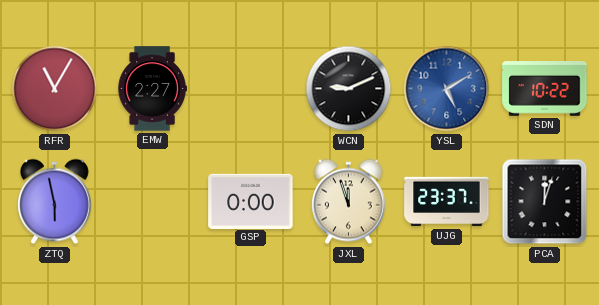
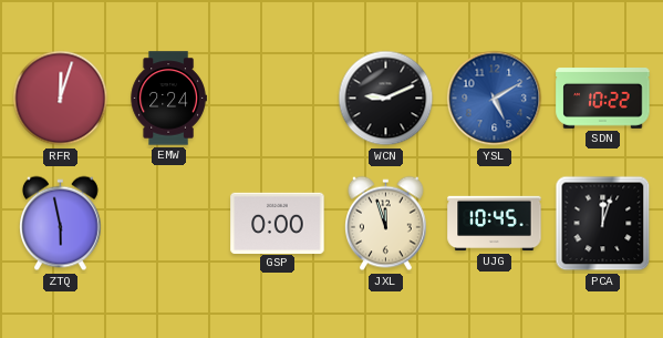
RFR: 11:05 -> 12:03 (61, 99)
EMW: 2:27 -> 2:24 (168, 99)
UJG: 23:37 -> 10:45 (495, 224)
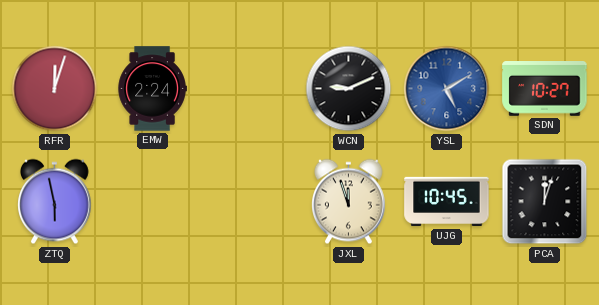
SDN: 10:22 -> 10:27 (545, 89)
GSP: 0:00 -> none (278, 223)
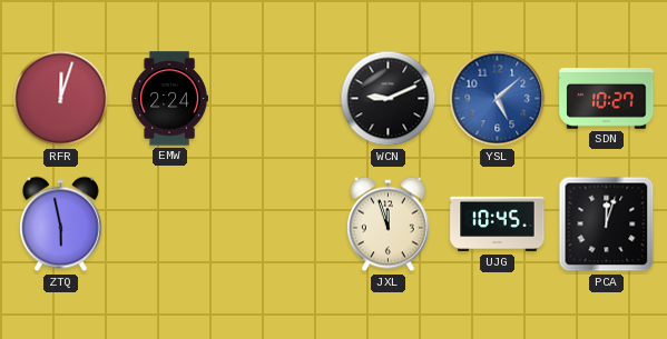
YSL: 5:10 -> 5:08 (498, 99)
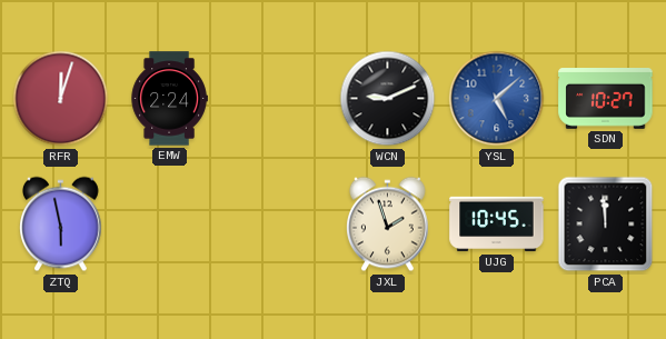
JXL: 11:57 -> 1:57 (388, 225)
PCA: 12:03 -> 11:59 (606, 225)
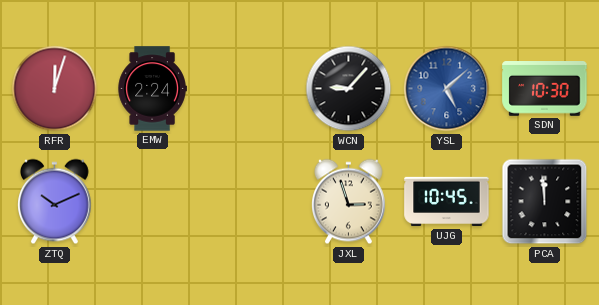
WCN: 9:11 -> 9:07 (349, 89)
SDN: 10:27 -> 10:30 (545, 89)
ZTQ: 5:58 -> 10:11 (55, 202)
JXL: 1:57 -> 2:57 (349, 202)
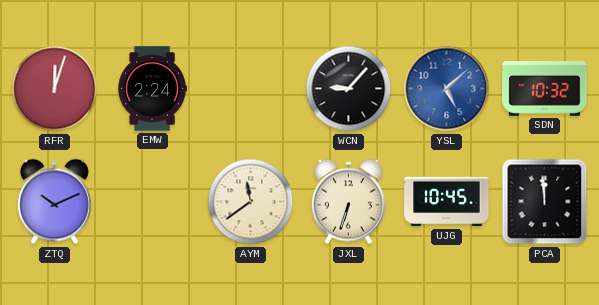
SDN: 10:30 -> 10:32 (545, 89)
AYM: none -> 11:39 (251, 202)
JXL: 2:57 -> 6:33 (349, 202)
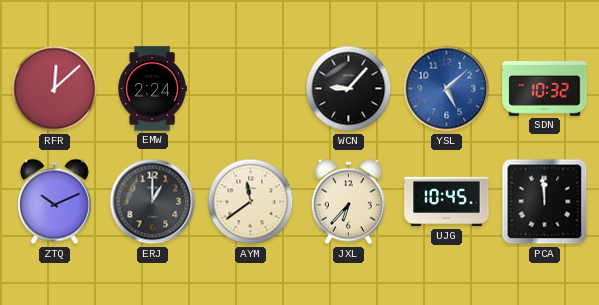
RFR: 12:03 -> 12:08 (55, 89)
ERJ: none -> 1:00 (153, 202)
JXL: 6:33 -> 6:37 (349, 202)
